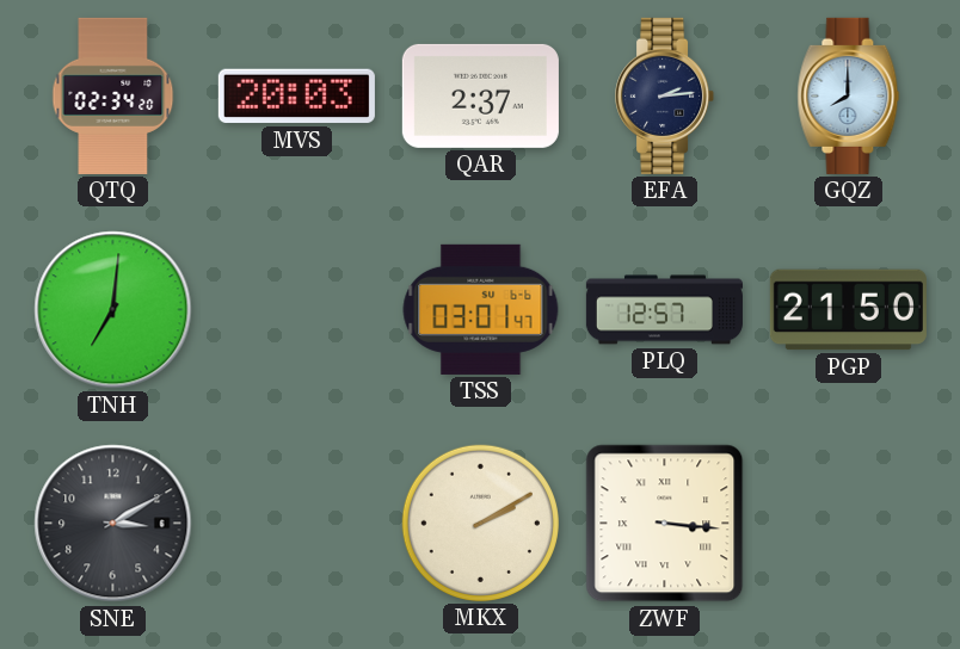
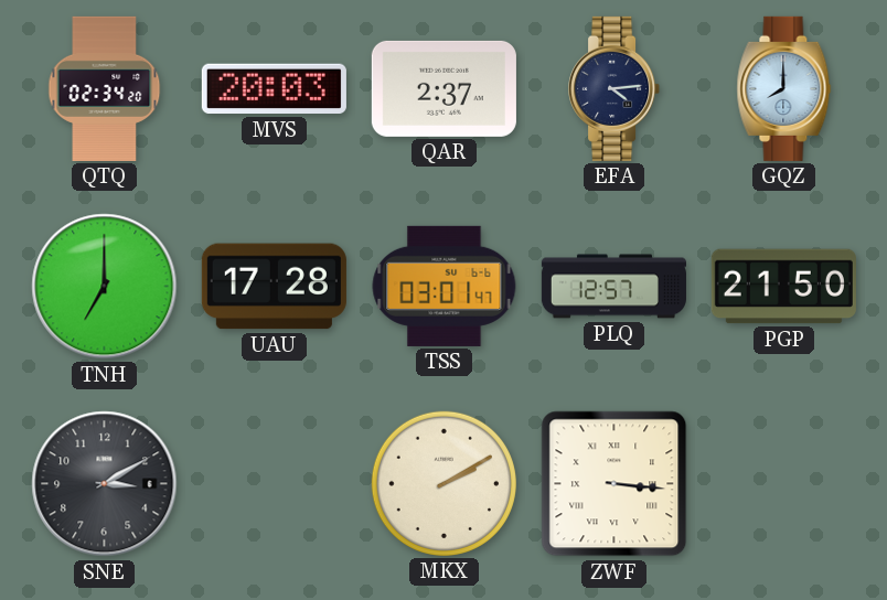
EFA: 2:14 -> 4:14 (615, 88)
TNH: 7:01 -> 7:00 (105, 287)
UAU: none -> 17:28 (274, 287)
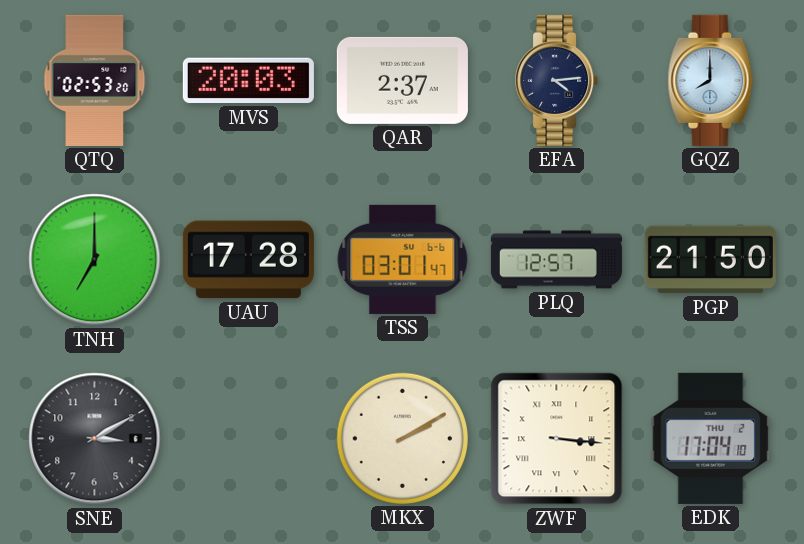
QTQ: 02:34 -> 02:53 (95, 80)
EDK: none -> 17:04 (711, 438)
